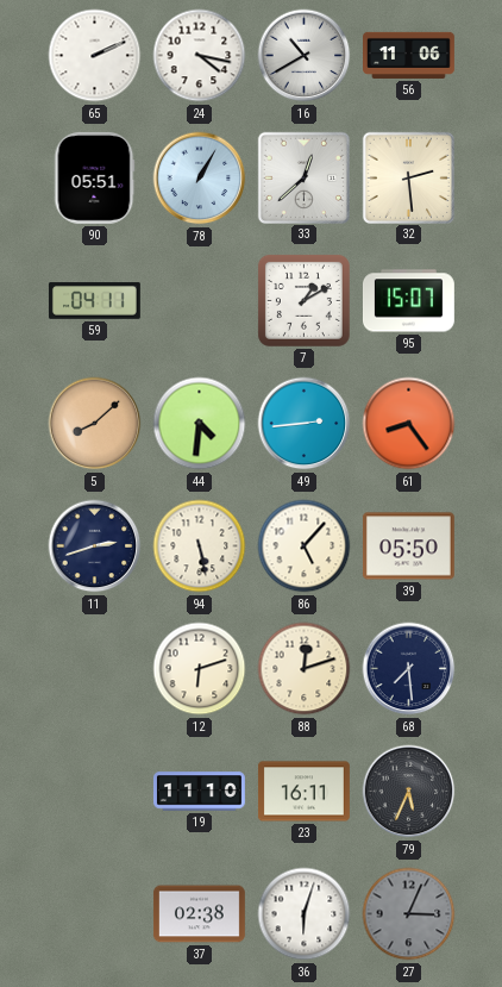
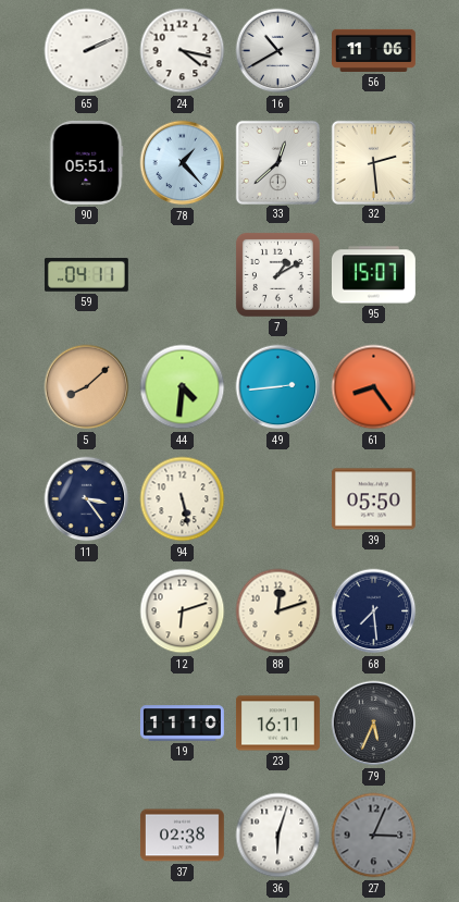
78: 1:05 -> 1:23 (183, 163)
11: 2:42 -> 3:24 (87, 499)
86: 5:07 -> none (305, 546)
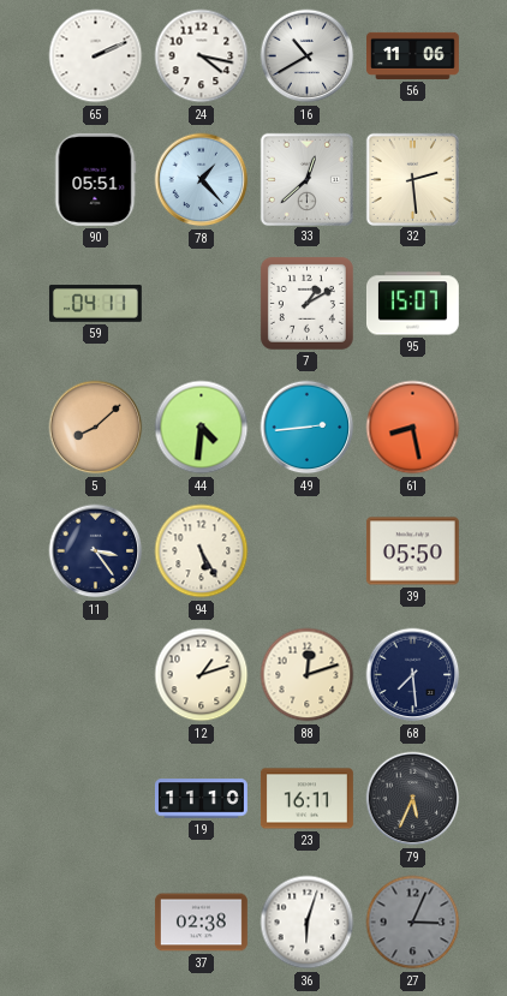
61: 8:24 -> 8:28 (413, 428)
94: 5:28 -> 5:25 (202, 551)
12: 6:12 -> 1:12 (202, 675)
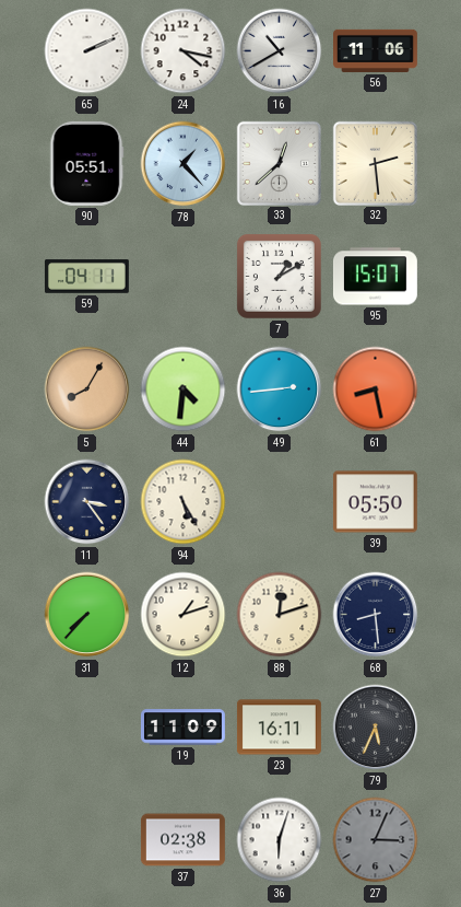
5: 8:08 -> 8:05 (87, 389)
31: none -> 7:37 (87, 615)
68: 7:29 -> 8:29 (376, 615)
19: 11:10 -> 11:09 (184, 728)
